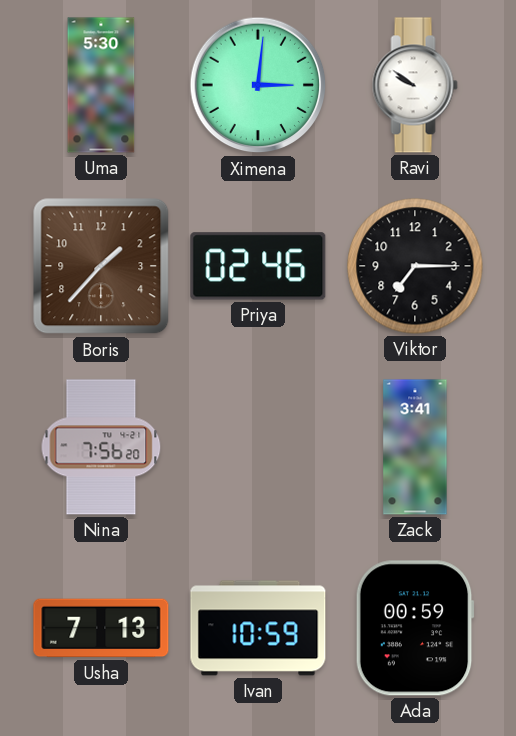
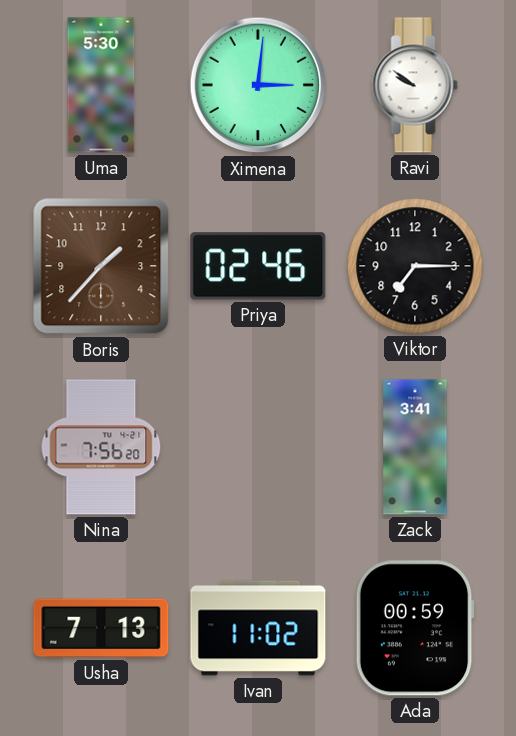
Ivan: 10:59 -> 11:02 (258, 628)
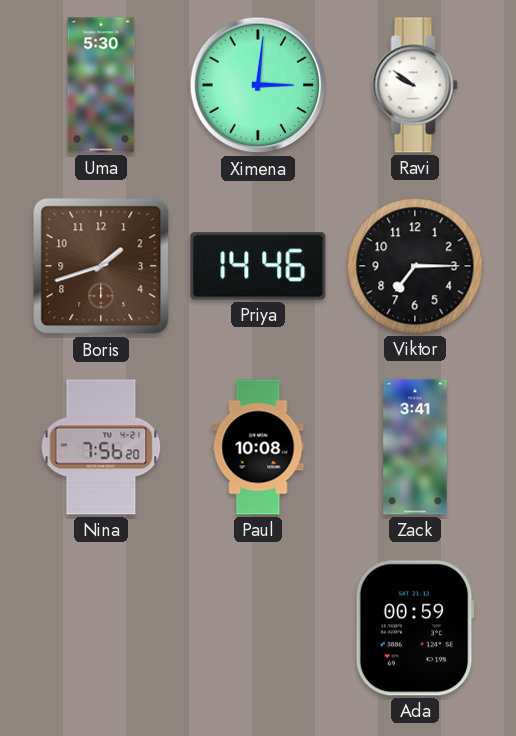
Boris: 1:37 -> 1:42 (101, 266)
Priya: 02:46 -> 14:46 (258, 266)
Paul: none -> 10:08 (258, 447)
Usha: 7:13 -> none (101, 628)
Ivan: 11:02 -> none (258, 628)
